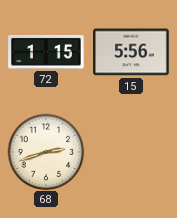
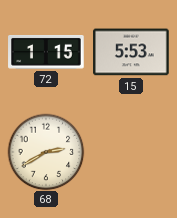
15: 5:56 -> 5:53 (131, 52)
68: 2:42 -> 2:40 (46, 152)
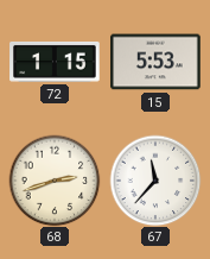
68: 2:40 -> 2:42 (55, 181)
67: none -> 11:37 (155, 181)
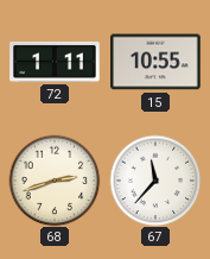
72: 1:15 -> 1:11 (55, 63)
15: 5:53 -> 10:55 (155, 62)
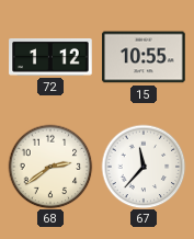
72: 1:11 -> 1:12 (50, 58)
68: 2:42 -> 2:39 (50, 167)
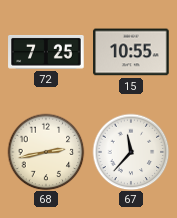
72: 1:12 -> 7:25 (46, 53)
68: 2:39 -> 2:43 (46, 152)
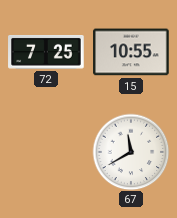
68: 2:43 -> none (46, 152)
67: 11:37 -> 11:40 (131, 152)
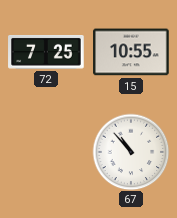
67: 11:40 -> 10:53 (131, 152)
